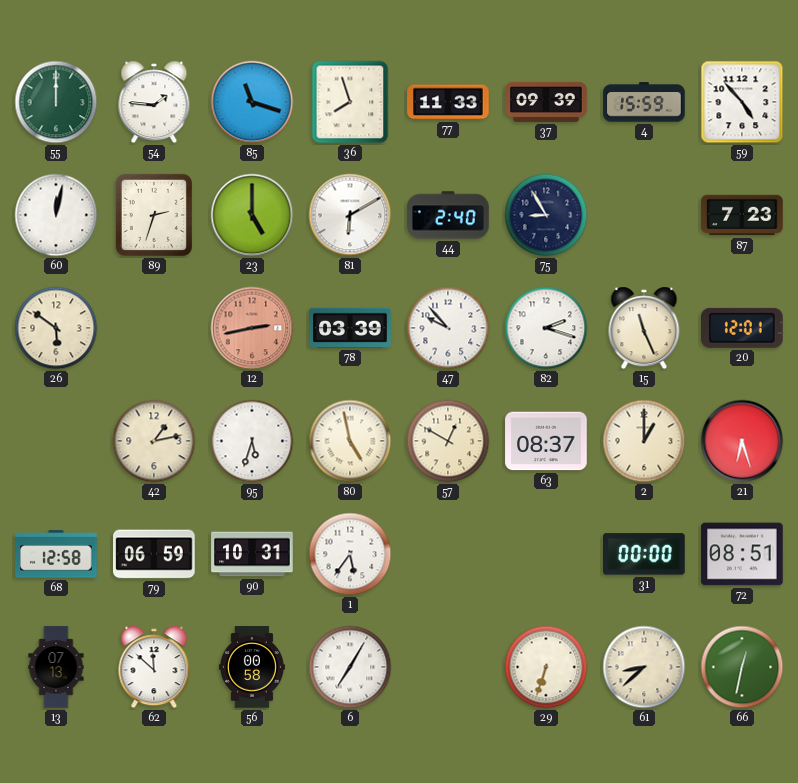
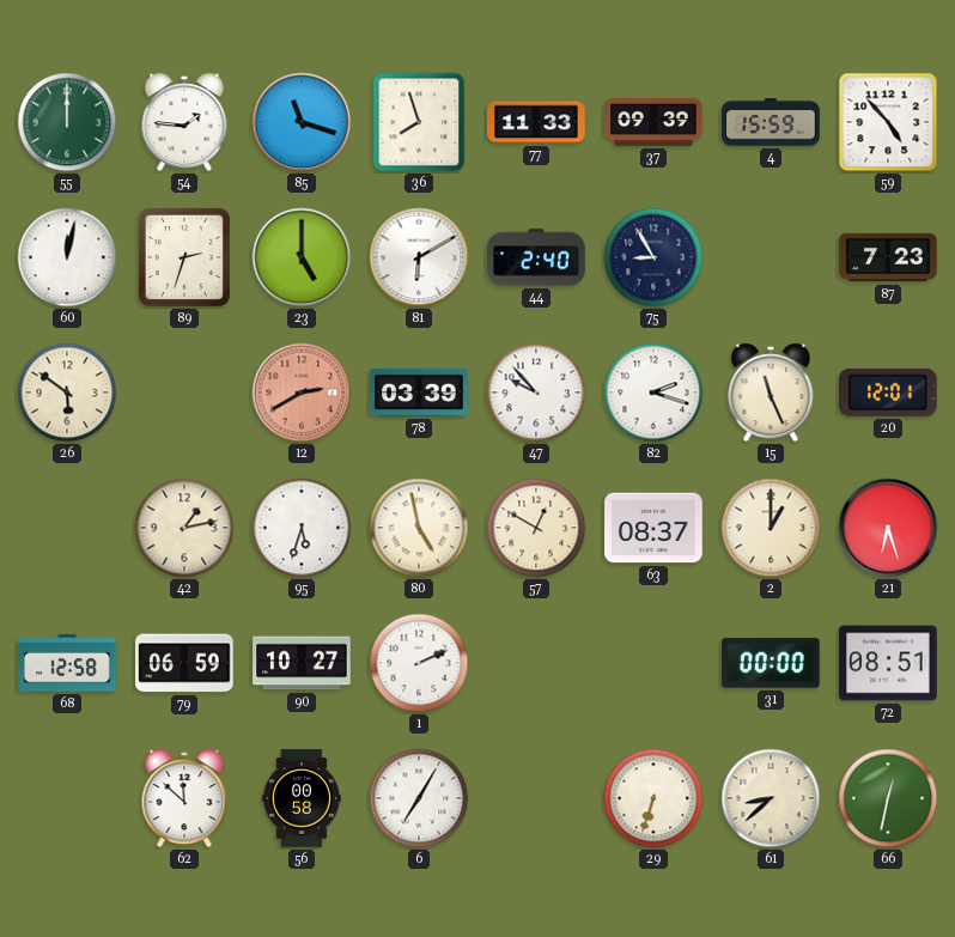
12: 2:43 -> 2:40 (302, 393)
90: 10:31 -> 10:27 (302, 663)
1: 5:36 -> 2:11 (419, 663)
13: 07:13 -> none (56, 667)
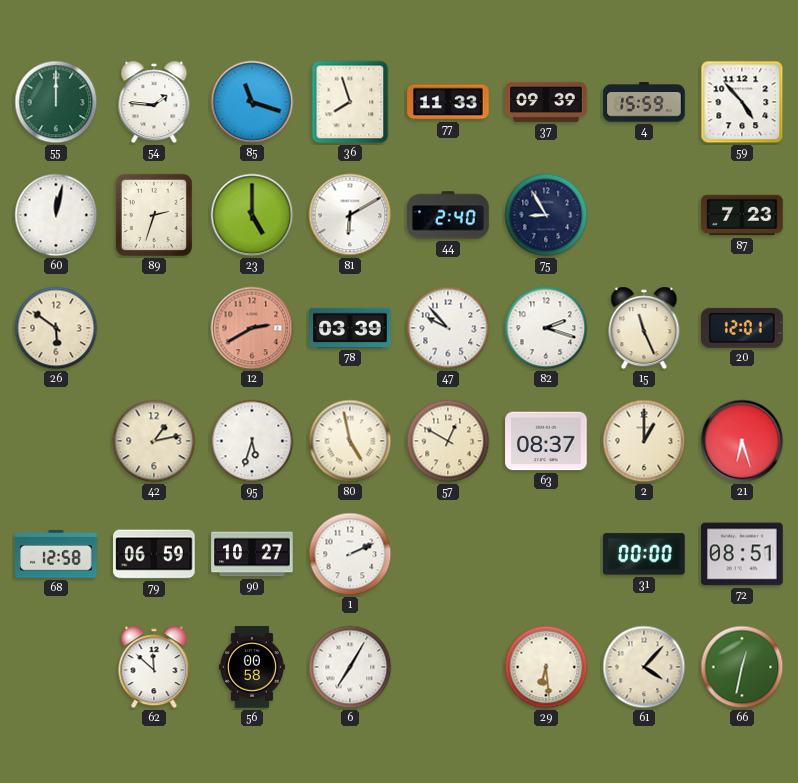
29: 6:33 -> 6:29 (546, 667)
61: 8:38 -> 4:07 (644, 667)
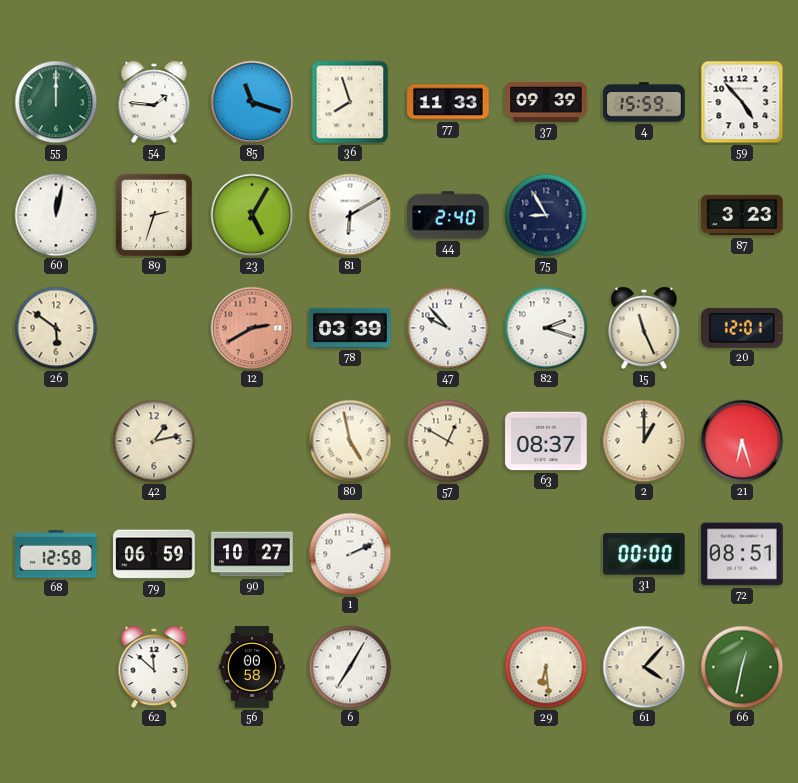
23: 5:00 -> 5:05 (252, 215)
87: 7:23 -> 3:23 (742, 215)
95: 5:33 -> none (252, 441)
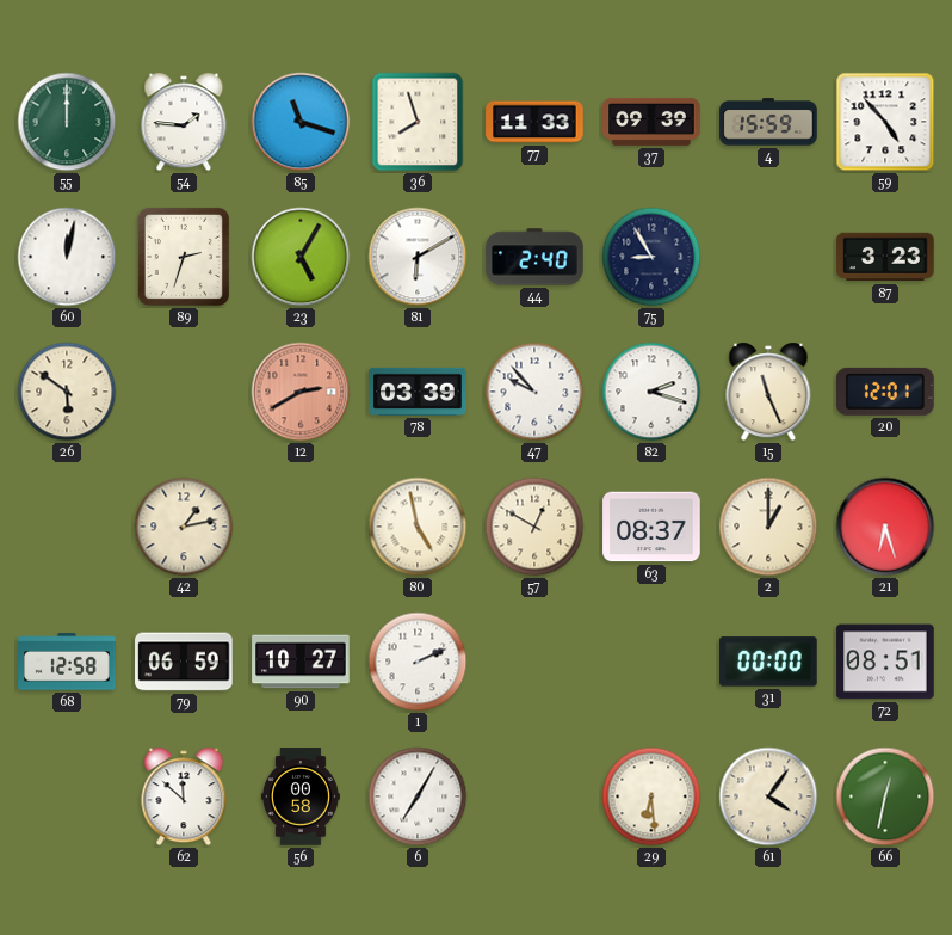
61: 4:07 -> 4:06 (768, 796)
